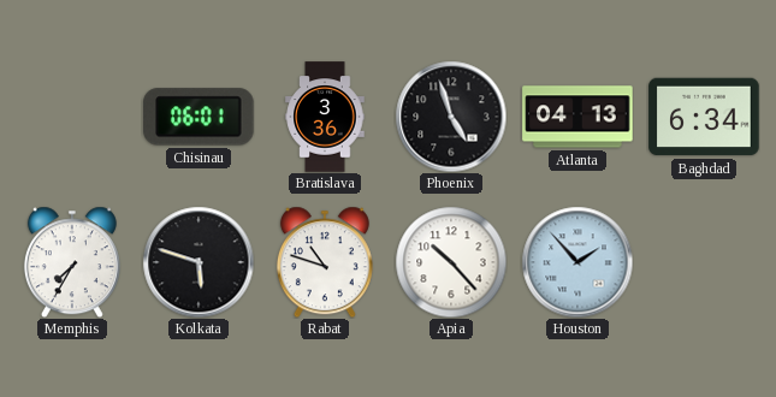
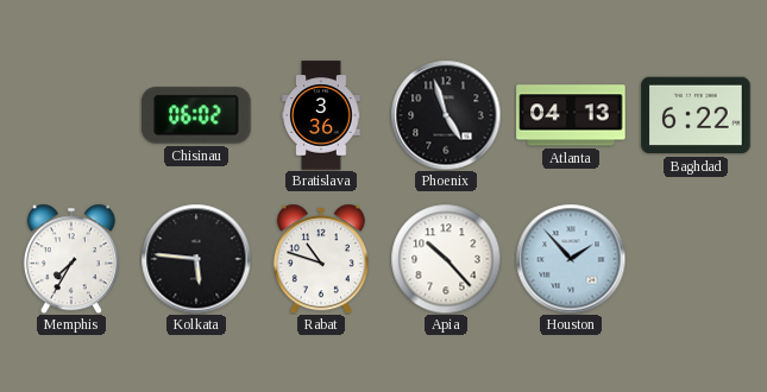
Chisinau: 06:01 -> 06:02 (196, 115)
Baghdad: 6:34 -> 6:22 (696, 115)
Kolkata: 5:48 -> 5:46 (196, 259)
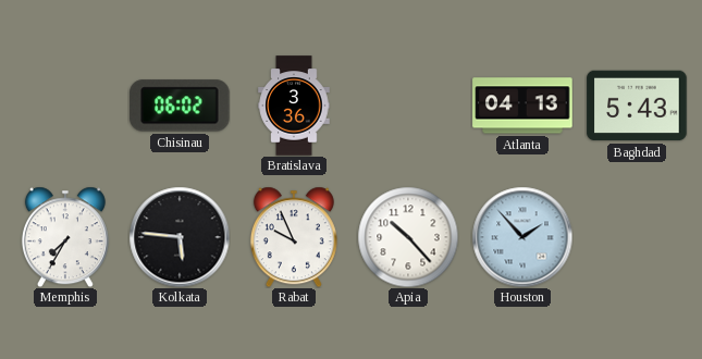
Phoenix: 4:57 -> none (446, 115)
Baghdad: 6:22 -> 5:43 (637, 106)
Rabat: 10:48 -> 9:56 (294, 237)
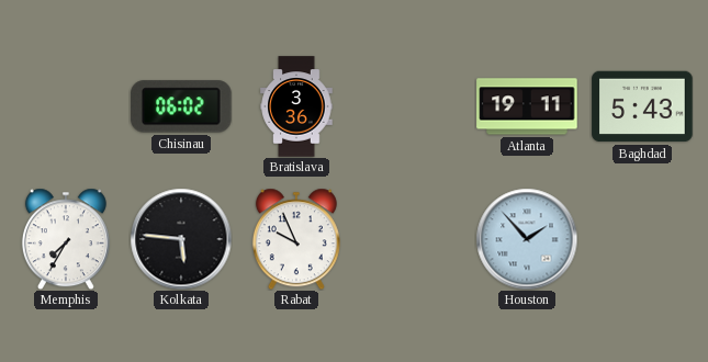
Atlanta: 04:13 -> 19:11 (527, 106)
Apia: 10:23 -> none (408, 237)
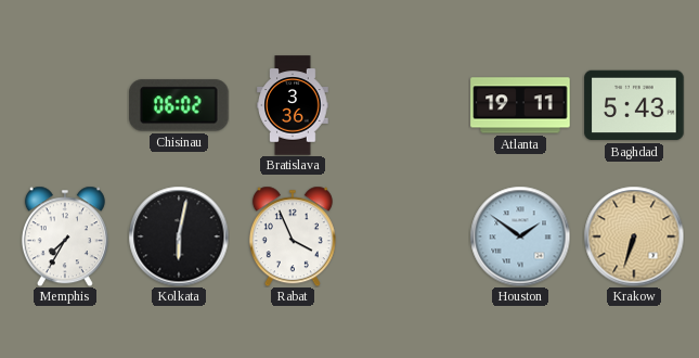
Kolkata: 5:46 -> 6:02 (179, 236)
Rabat: 9:56 -> 3:56 (293, 236)
Houston: 1:53 -> 1:51 (520, 236)
Krakow: none -> 6:33 (634, 236)
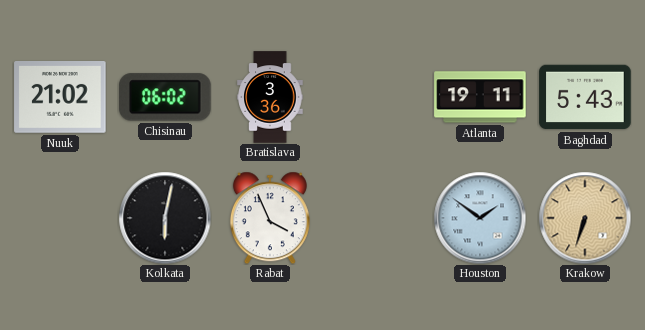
Nuuk: none -> 21:02 (60, 98)
Memphis: 7:35 -> none (65, 236)
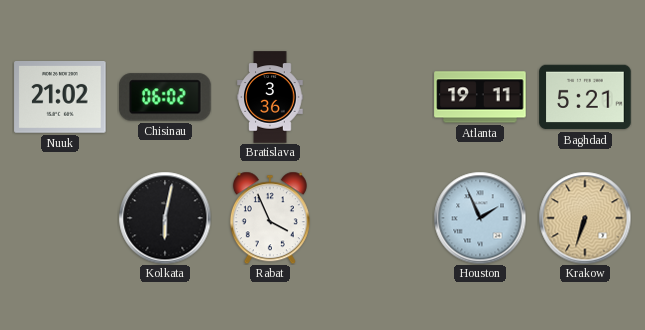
Baghdad: 5:43 -> 5:21 (585, 97)
Houston: 1:51 -> 1:56 (480, 218)
